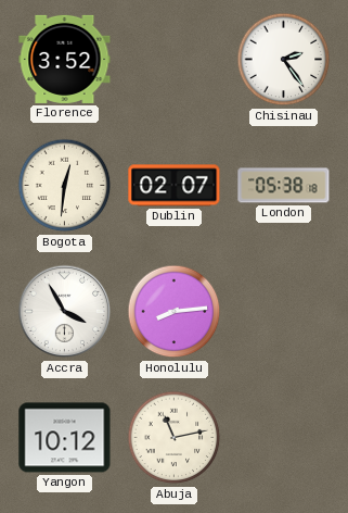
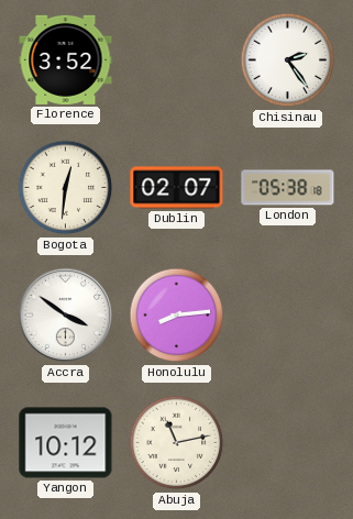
Accra: 3:55 -> 3:51 (66, 316)
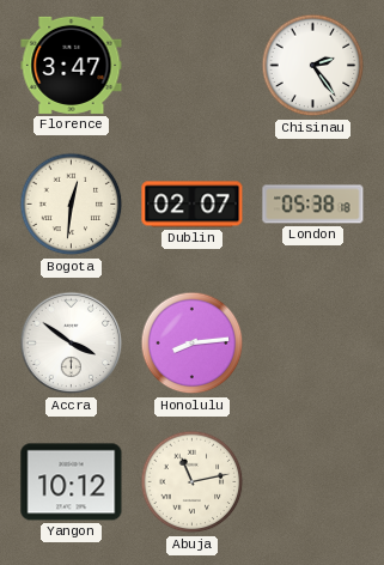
Florence: 3:52 -> 3:47 (72, 65)
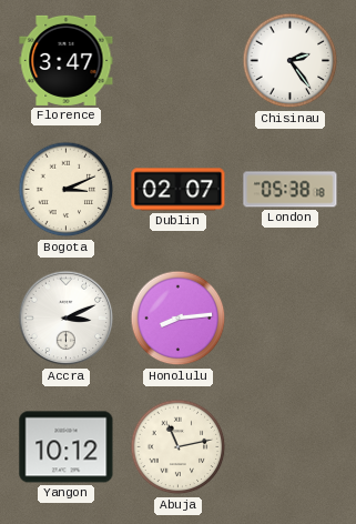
Bogota: 12:31 -> 3:11 (67, 190)
Accra: 3:51 -> 3:11 (67, 319)
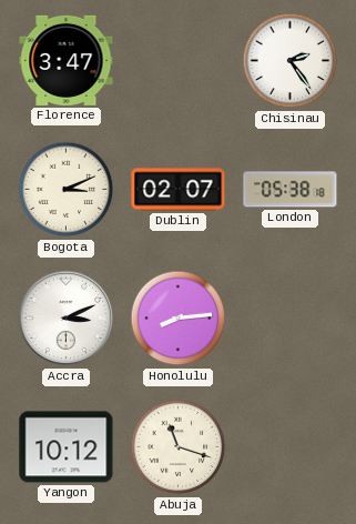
Abuja: 11:13 -> 11:18 (179, 447)
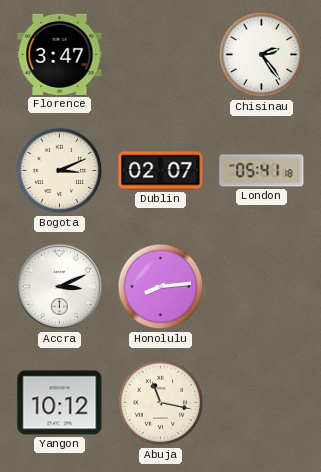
London: 05:38 -> 05:41 (262, 171)
Abuja: 11:18 -> 11:17 (161, 403)
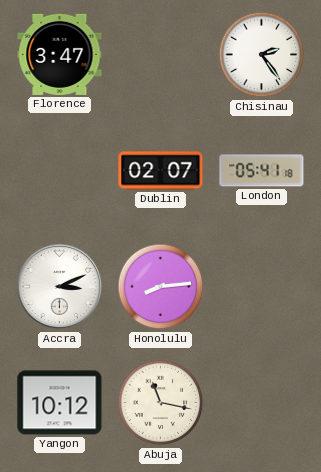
Bogota: 3:11 -> none (60, 171)
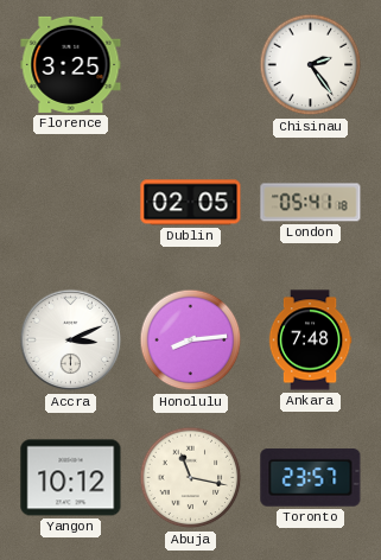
Florence: 3:47 -> 3:25 (71, 64)
Dublin: 02:07 -> 02:05 (191, 203)
Ankara: none -> 7:48 (310, 341)
Toronto: none -> 23:57 (311, 478)
